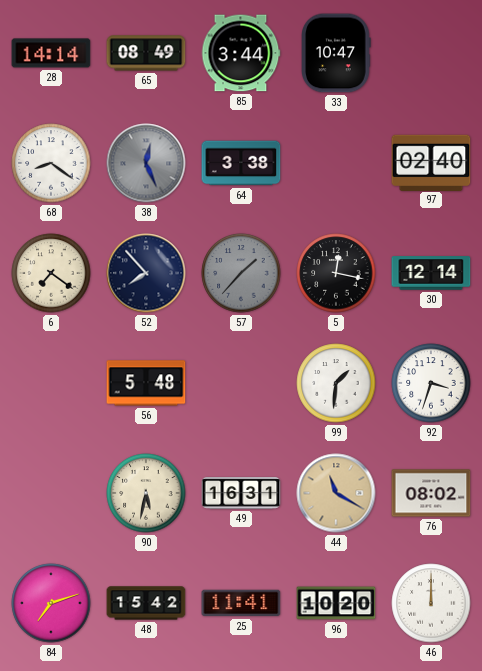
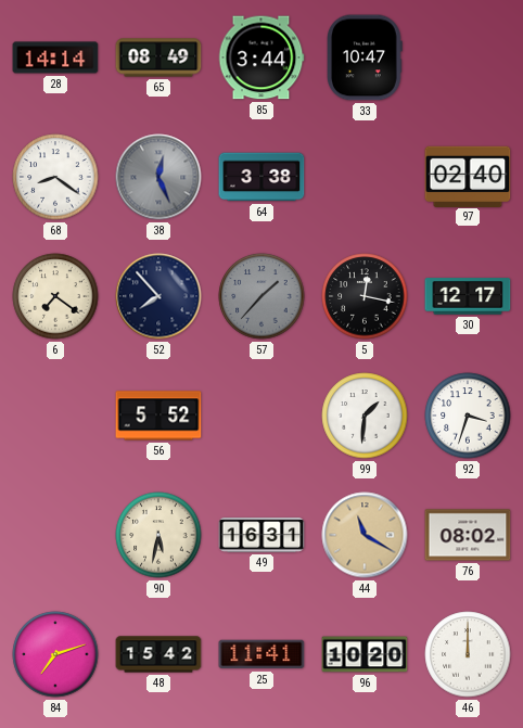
30: 12:14 -> 12:17 (468, 296)
56: 5:48 -> 5:52 (158, 416)
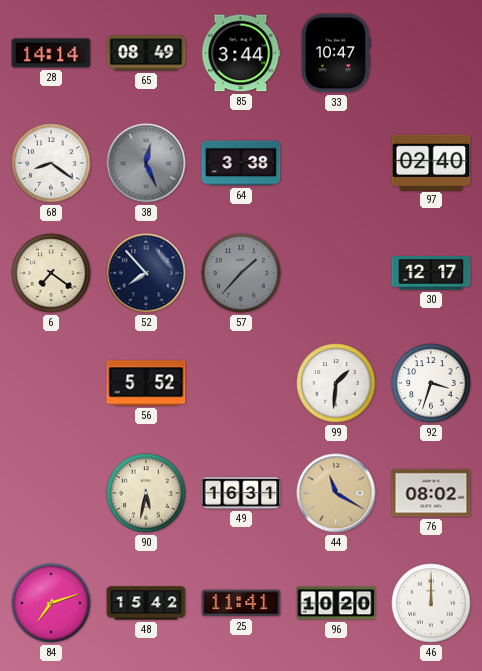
5: 12:17 -> none (365, 296)
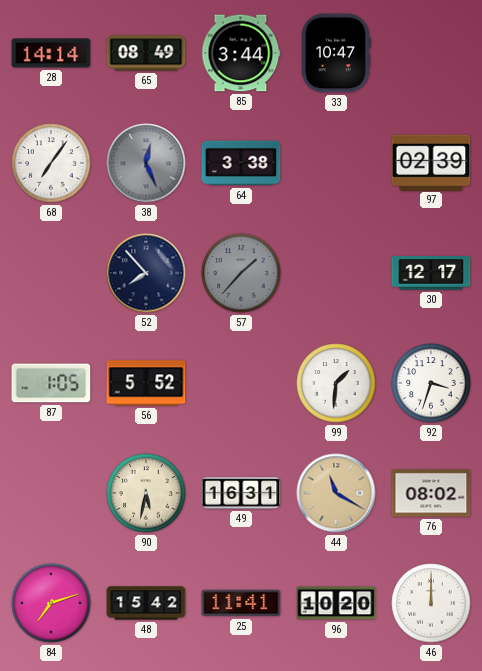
68: 8:21 -> 7:06 (51, 163)
97: 02:40 -> 02:39 (431, 162)
6: 7:21 -> none (51, 273)
87: none -> 1:05 (51, 383)
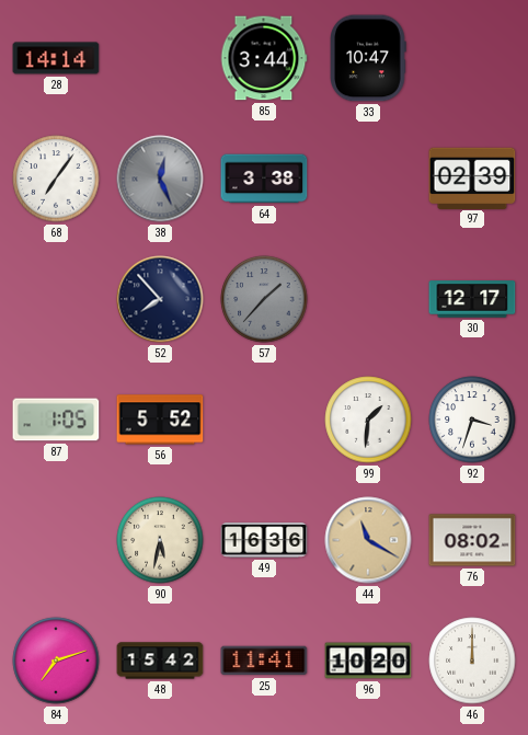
65: 08:49 -> none (146, 53)
49: 16:31 -> 16:36 (264, 541)
